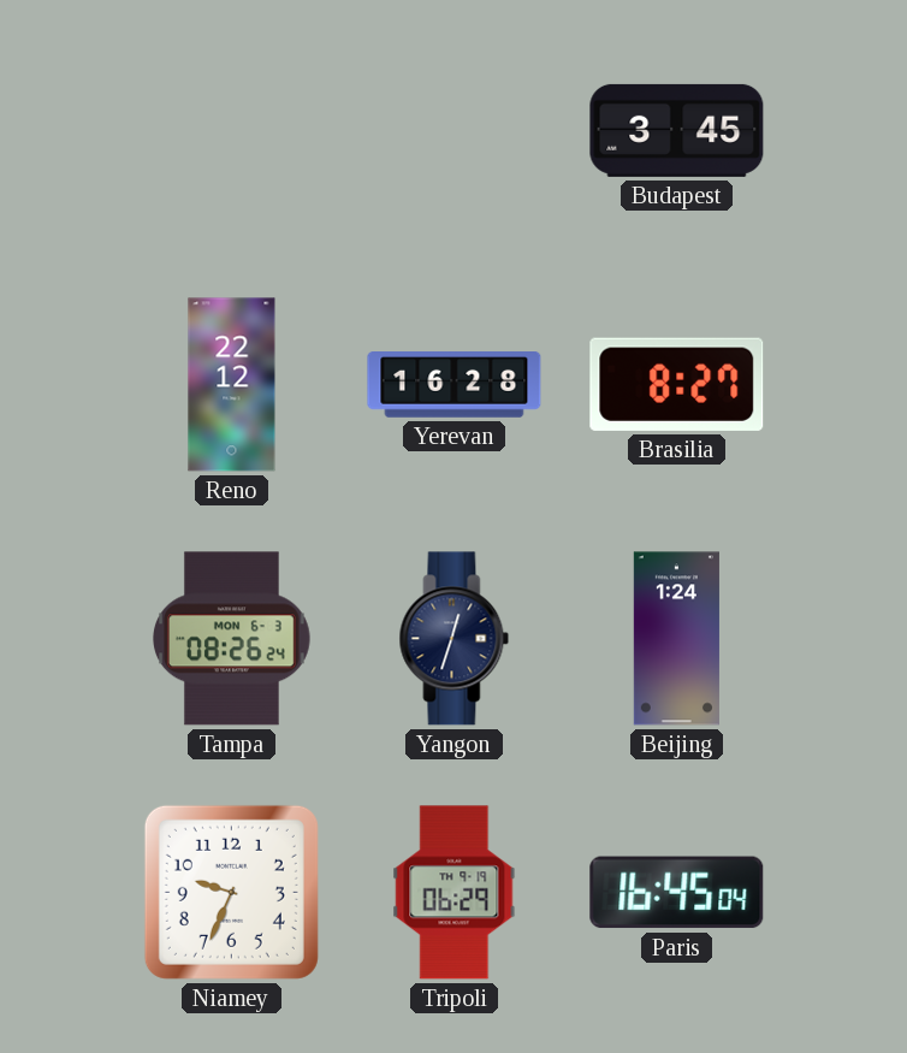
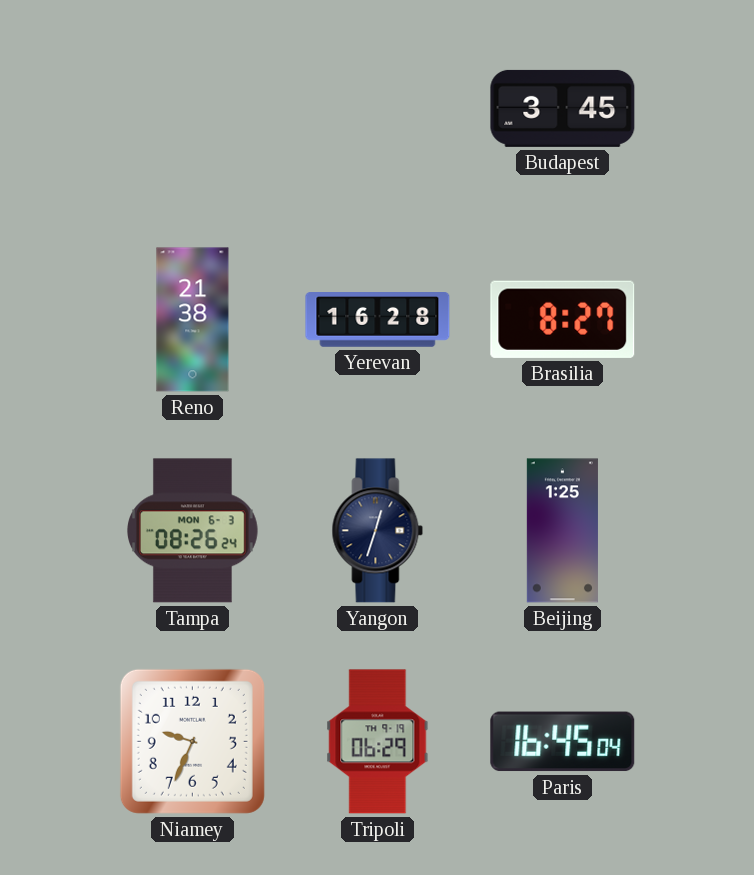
Reno: 22:12 -> 21:38 (193, 320)
Beijing: 1:24 -> 1:25 (562, 531)
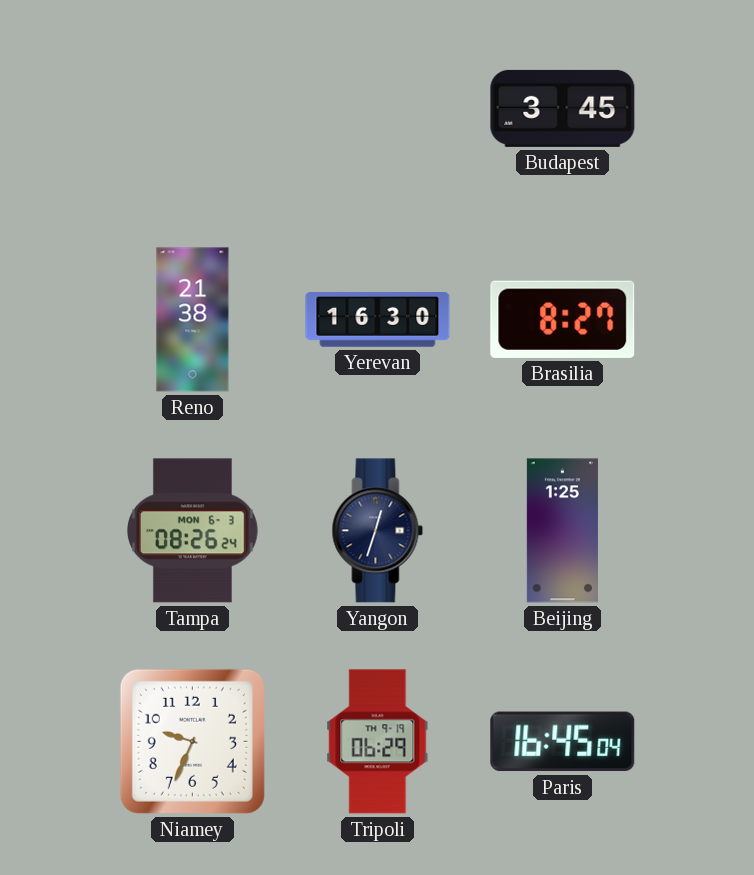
Yerevan: 16:28 -> 16:30 (378, 320)
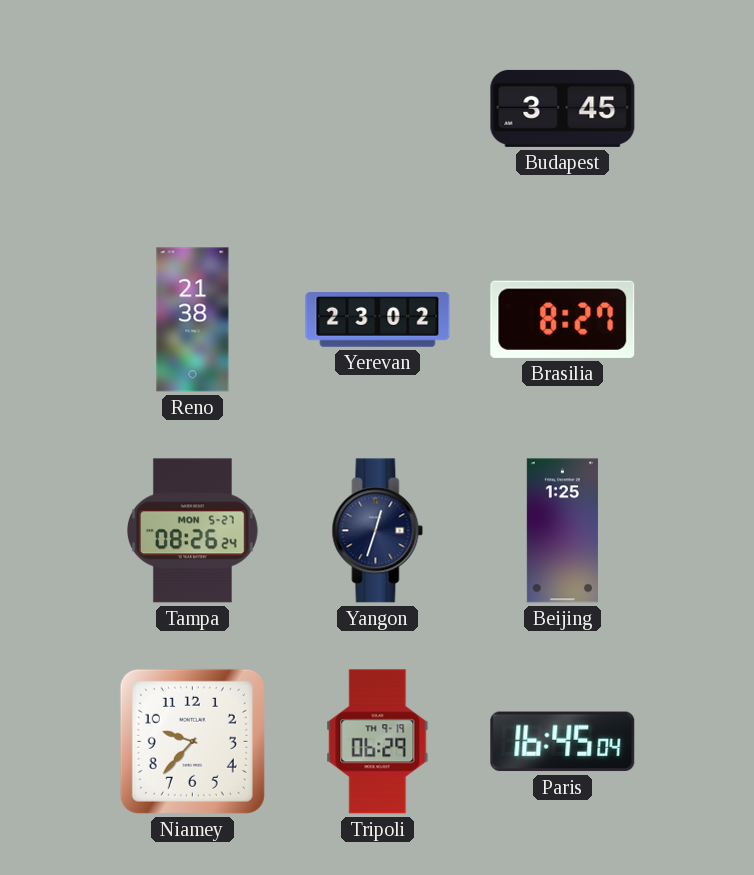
Yerevan: 16:30 -> 23:02 (378, 320)
Tampa date: MON 6-3 -> MON 5-27 (193, 531)
Niamey: 9:34 -> 9:37 (192, 741)
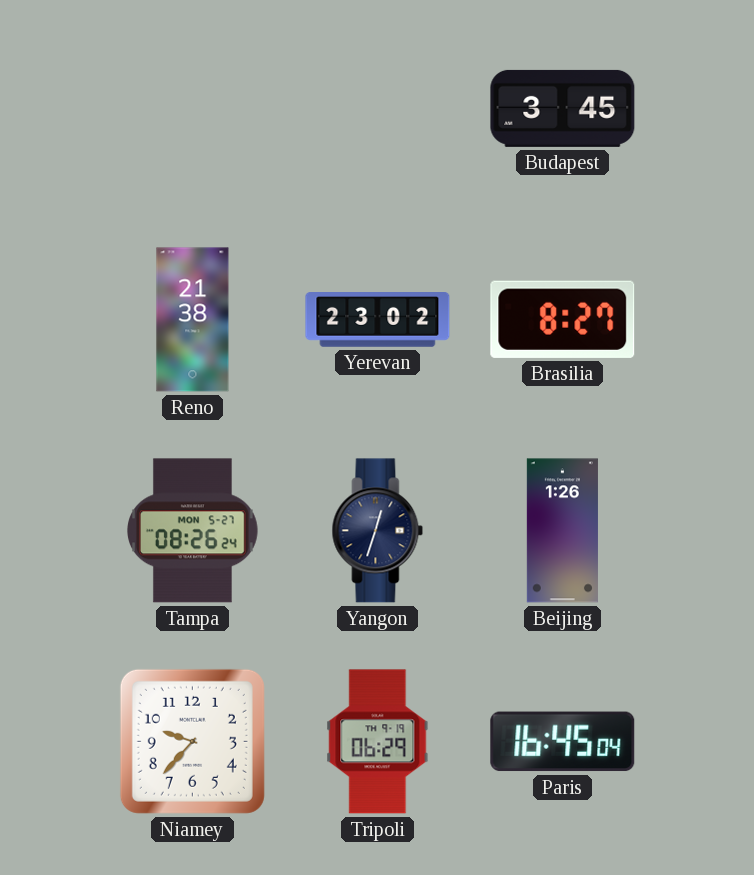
Beijing: 1:25 -> 1:26 (562, 531)
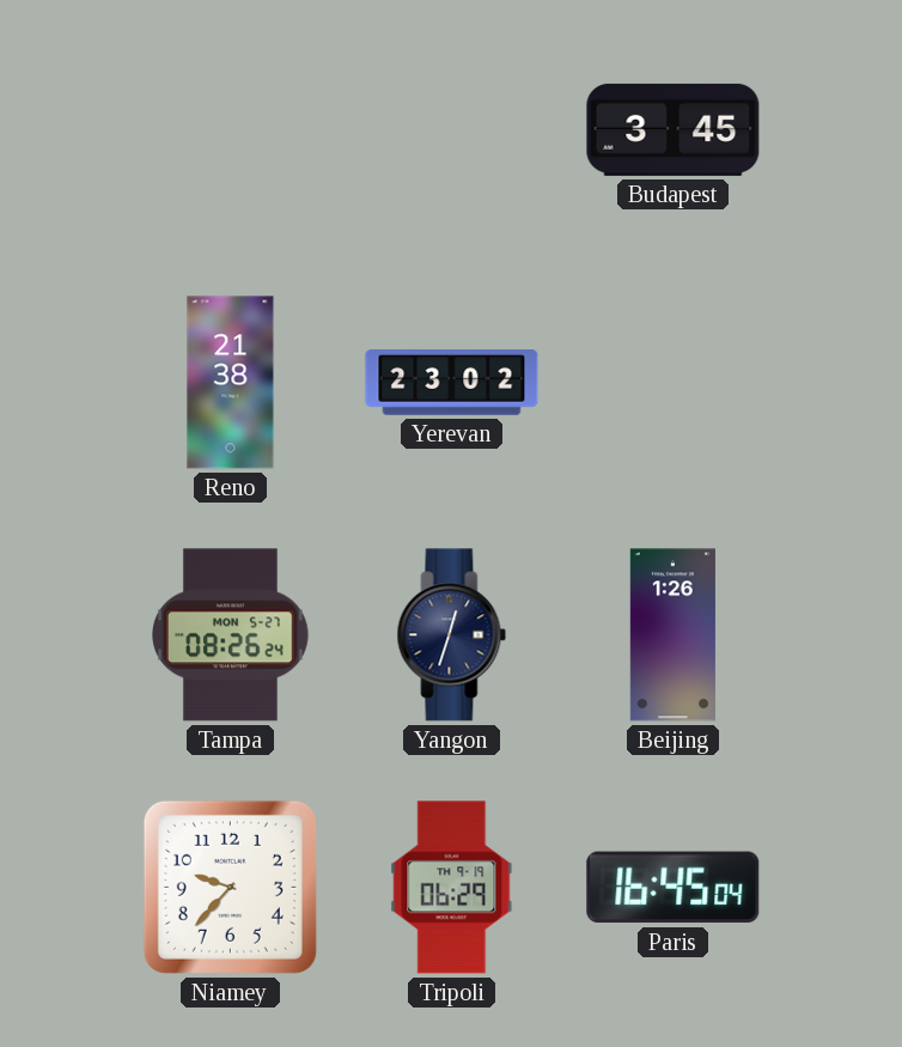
Brasilia: 8:27 -> none (563, 319)
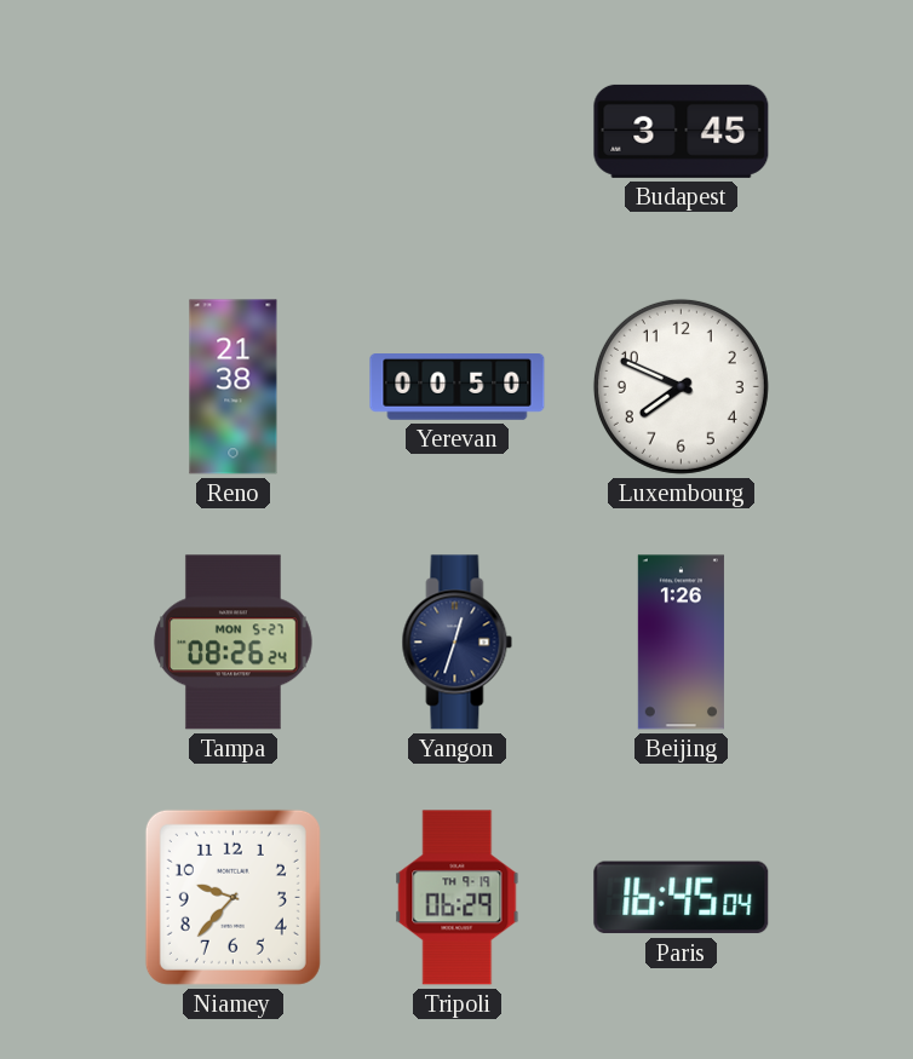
Yerevan: 23:02 -> 00:50 (458, 387)
Luxembourg: none -> 7:49 (681, 386)
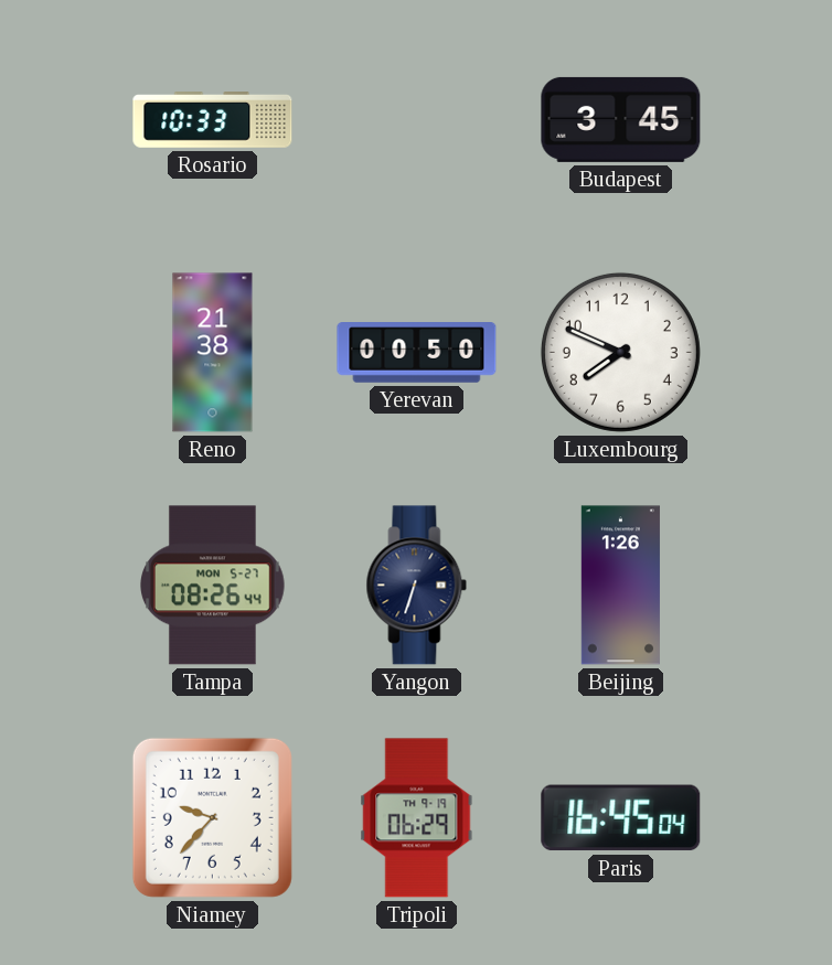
Rosario: none -> 10:33 (213, 120)
Tampa: 08:26:24 -> 08:26:44 (213, 586)
Yangon: 12:33 -> 6:33 (417, 586)
